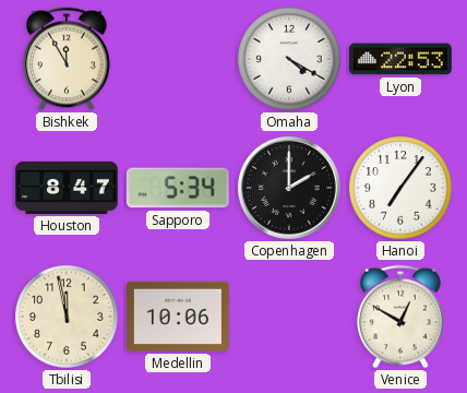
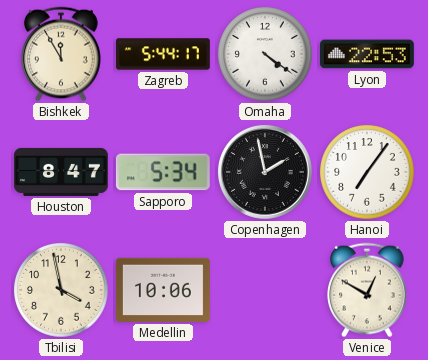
Zagreb: none -> 5:44 (164, 54)
Omaha: 4:20 -> 4:21 (265, 54)
Copenhagen: 2:00 -> 1:58 (266, 173)
Tbilisi: 11:58 -> 3:58 (61, 290)
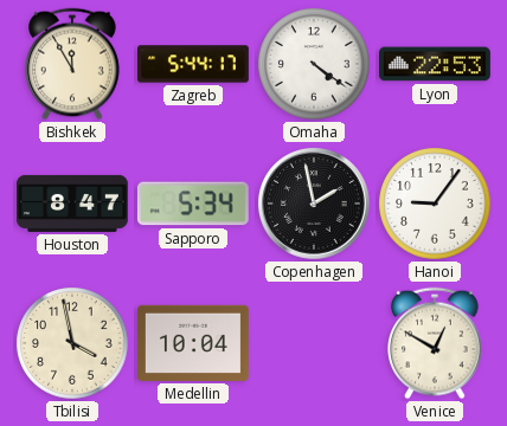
Hanoi: 7:06 -> 9:06 (435, 204)
Medellin: 10:06 -> 10:04 (193, 343)
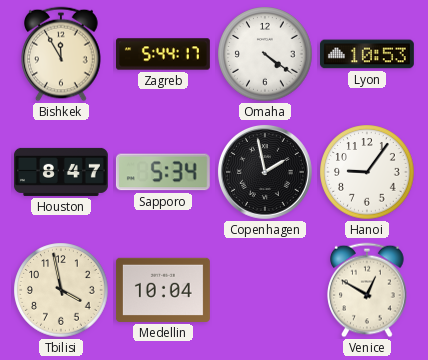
Lyon: 22:53 -> 10:53 (367, 54)
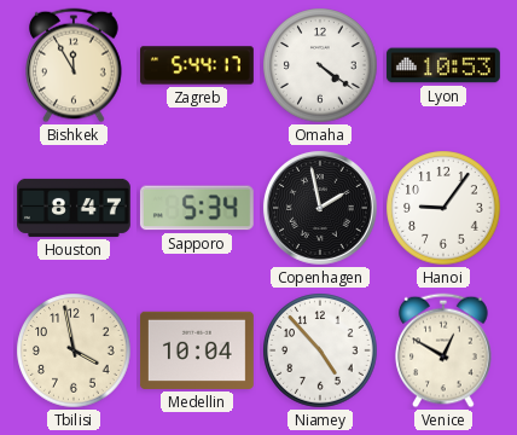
Niamey: none -> 4:53 (320, 350)
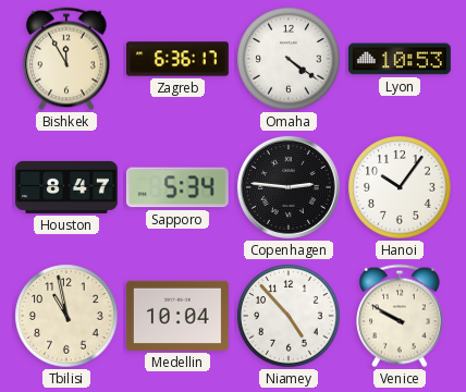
Zagreb: 5:44 -> 6:36 (179, 59)
Copenhagen: 1:58 -> 2:46 (290, 188)
Hanoi: 9:06 -> 10:06 (400, 187)
Tbilisi: 3:58 -> 10:58 (66, 316)
Venice: 12:50 -> 9:50 (400, 316)
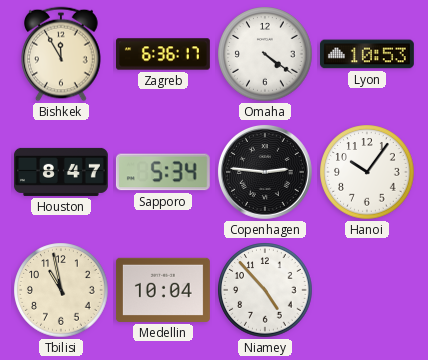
Venice: 9:50 -> none (400, 316)
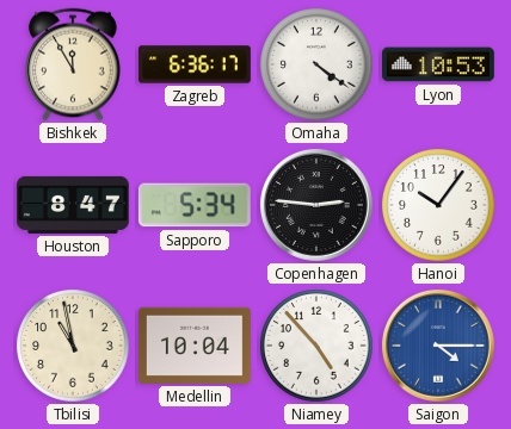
Saigon: none -> 4:15 (439, 347)
